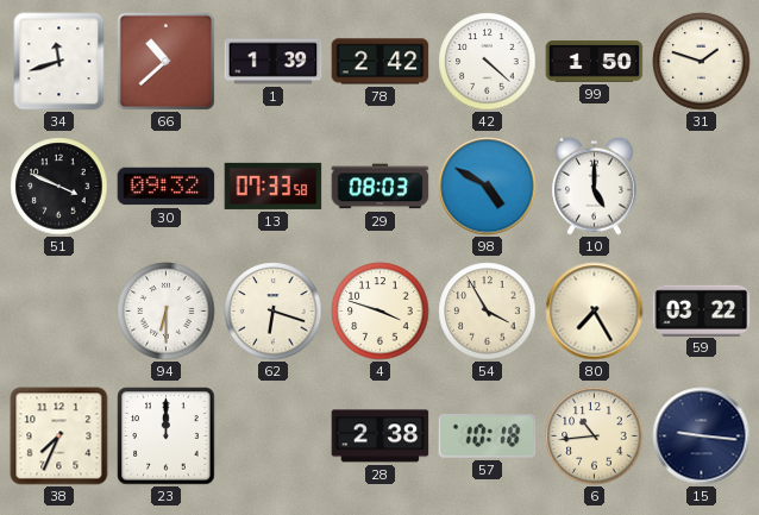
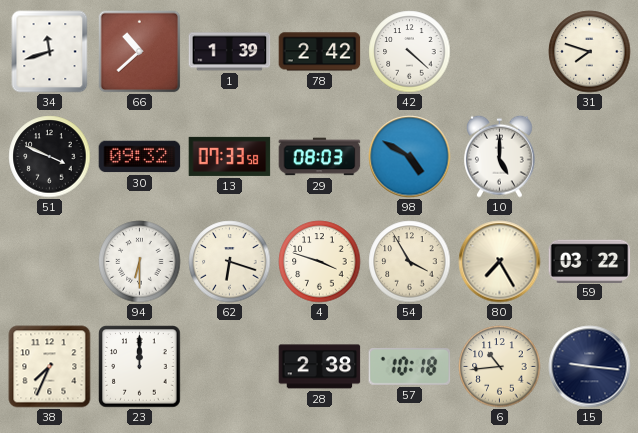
99: 1:50 -> none (595, 62)
31: 1:48 -> 7:48 (590, 52)
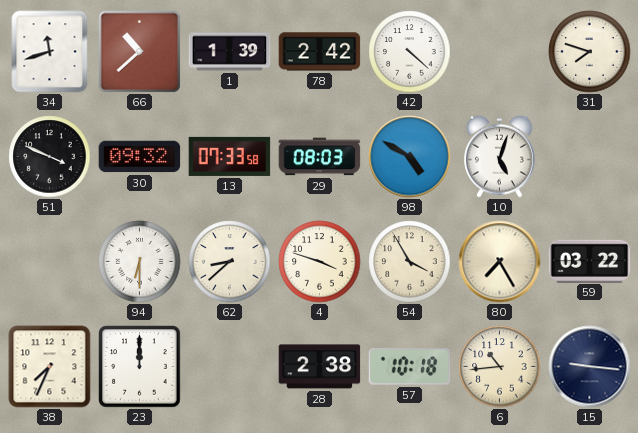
10: 5:00 -> 5:03 (500, 156)
62: 6:18 -> 8:38 (230, 262)
